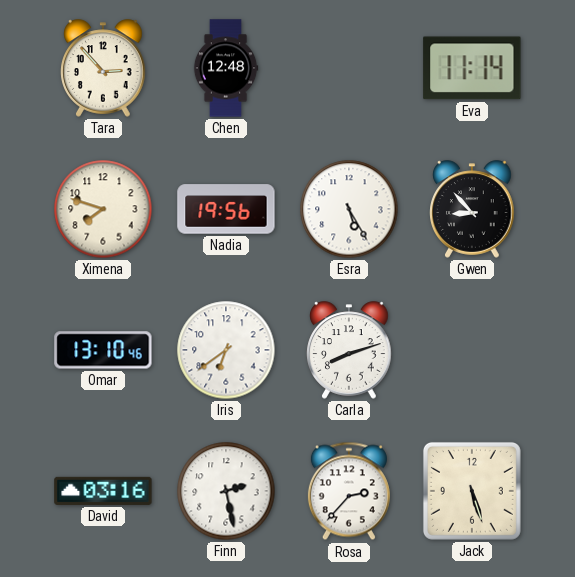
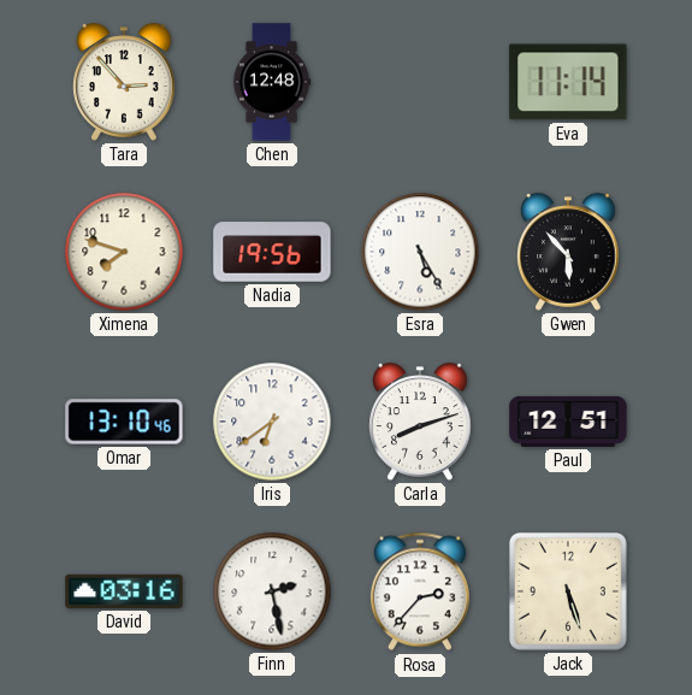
Gwen: 8:53 -> 5:53 (568, 252)
Paul: none -> 12:51 (568, 422)
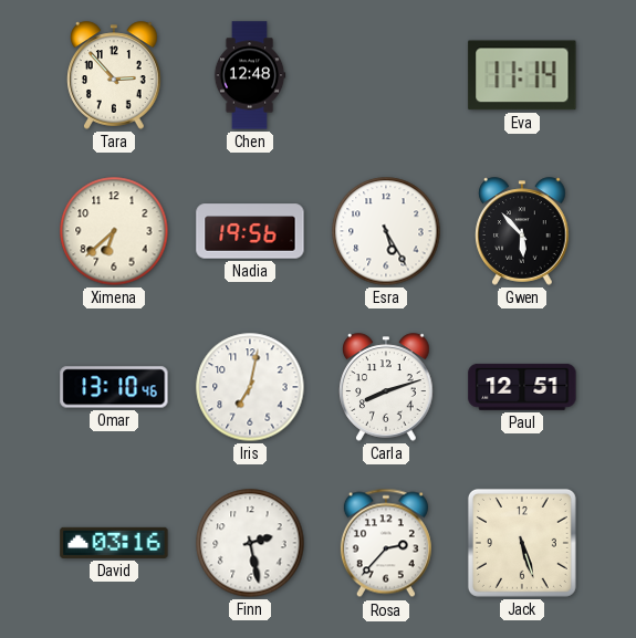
Ximena: 7:48 -> 6:38 (114, 231)
Iris: 6:39 -> 7:02 (250, 387)
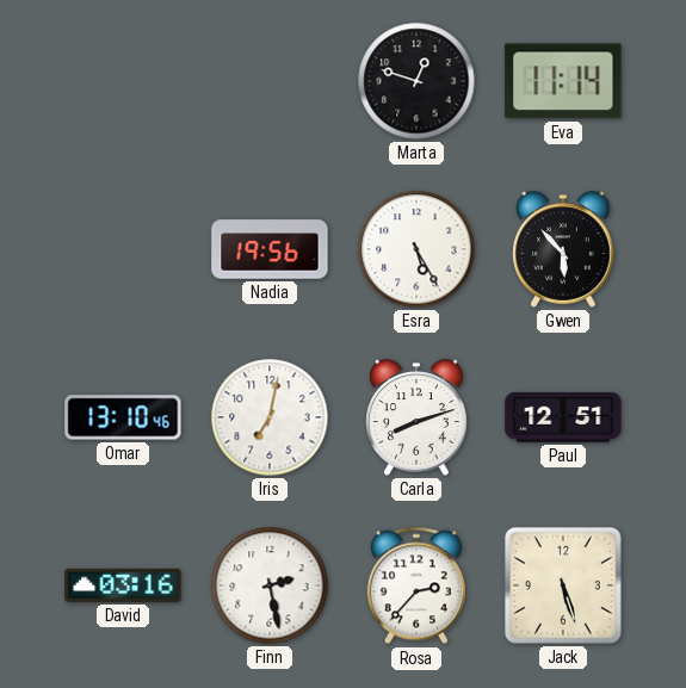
Tara: 2:53 -> none (114, 75)
Chen: 12:48 -> none (250, 75)
Marta: none -> 12:48 (416, 81)
Ximena: 6:38 -> none (114, 231)
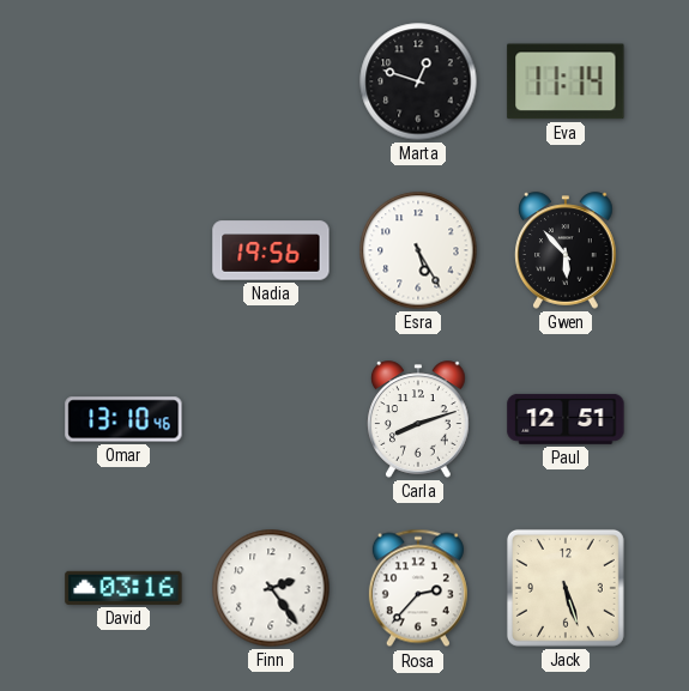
Iris: 7:02 -> none (270, 417)
Finn: 2:28 -> 2:24 (271, 588)
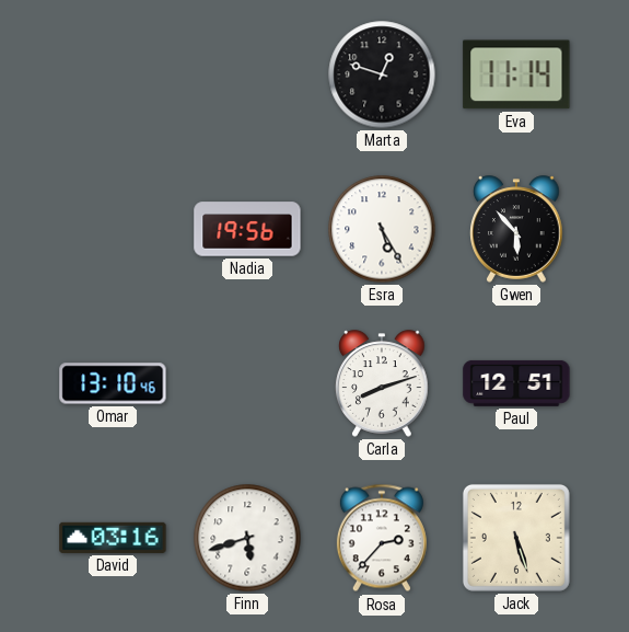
Finn: 2:24 -> 5:42 (247, 538)
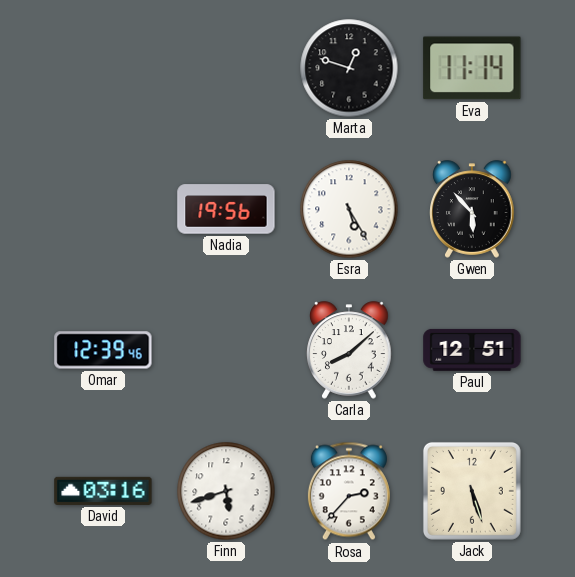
Omar: 13:10 -> 12:39 (103, 350)
Carla: 8:12 -> 8:08 (349, 350)
